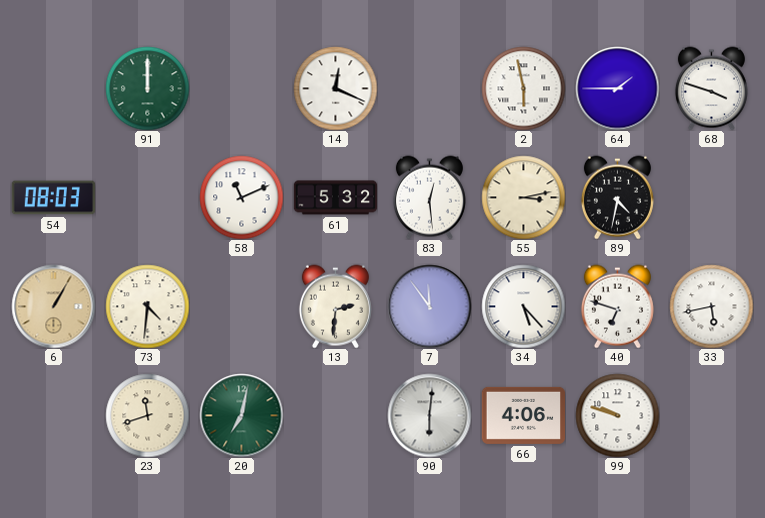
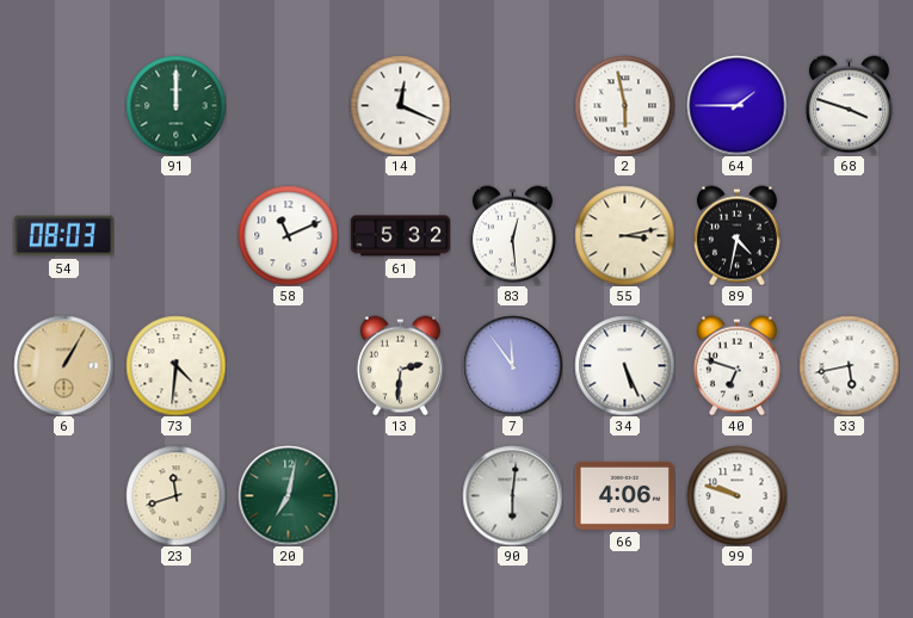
34: 5:23 -> 5:26 (624, 365)
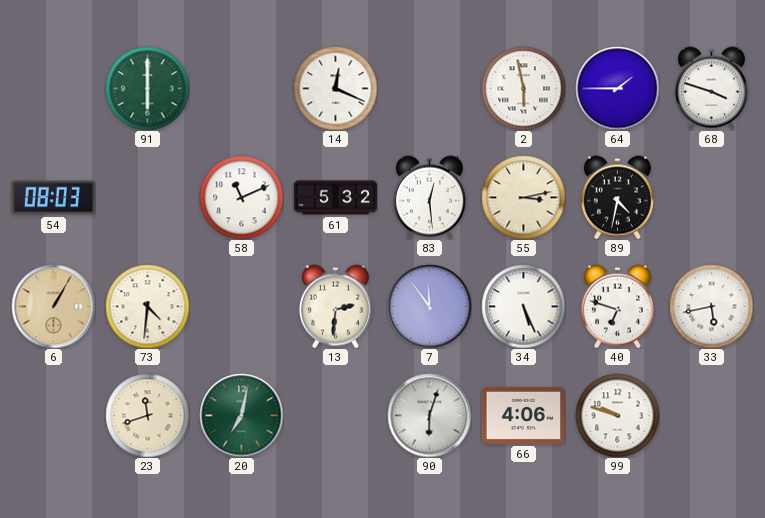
91: 12:00 -> 6:00 (147, 88)
90: 6:01 -> 6:03 (429, 415)
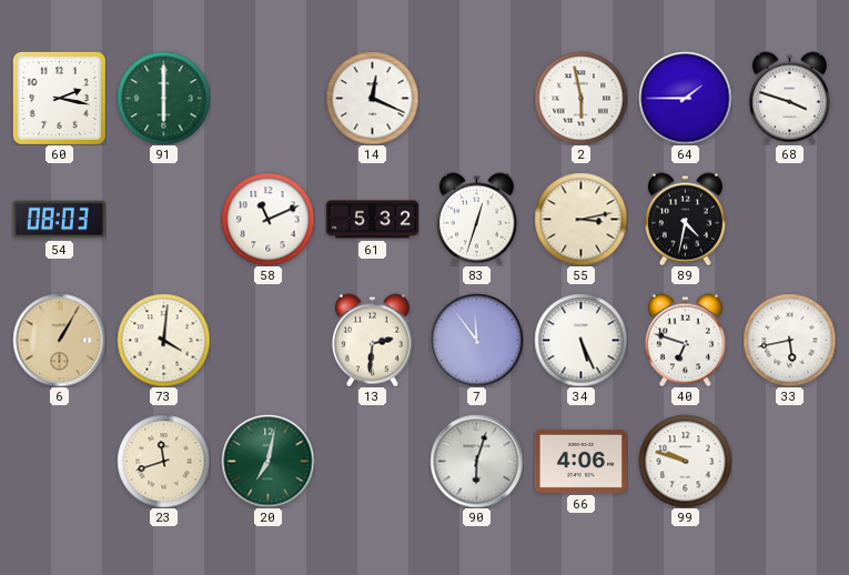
60: none -> 2:17 (59, 98)
83: 12:29 -> 12:33 (476, 219)
73: 4:31 -> 4:01 (163, 340)
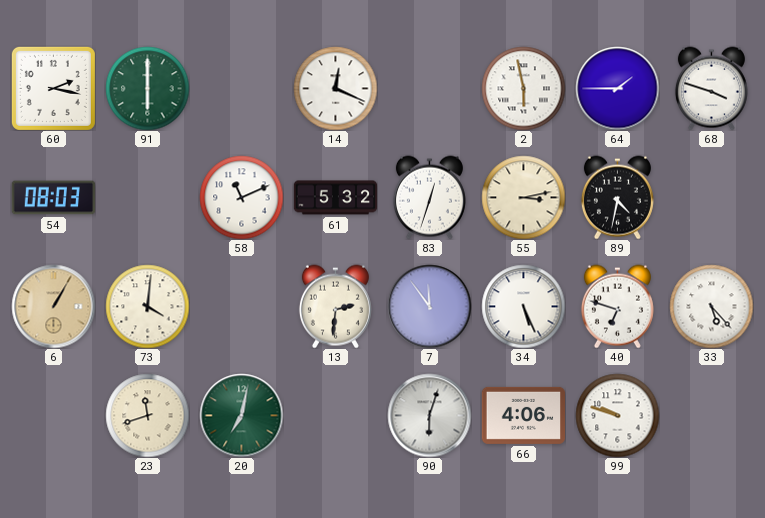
33: 5:43 -> 5:23 (711, 306)
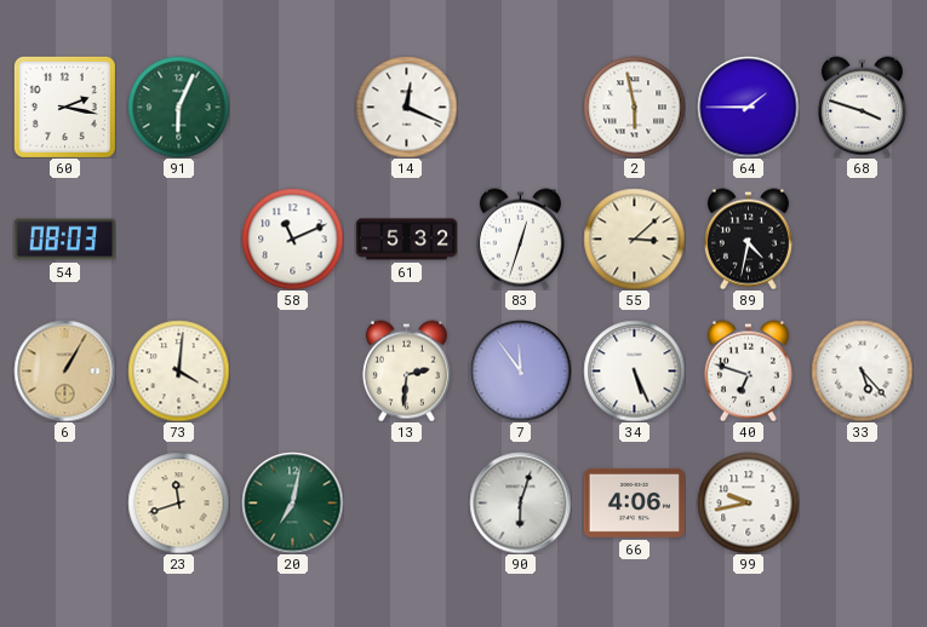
91: 6:00 -> 6:04 (178, 107)
55: 3:13 -> 3:08 (634, 238)
99: 9:48 -> 9:43 (748, 502)
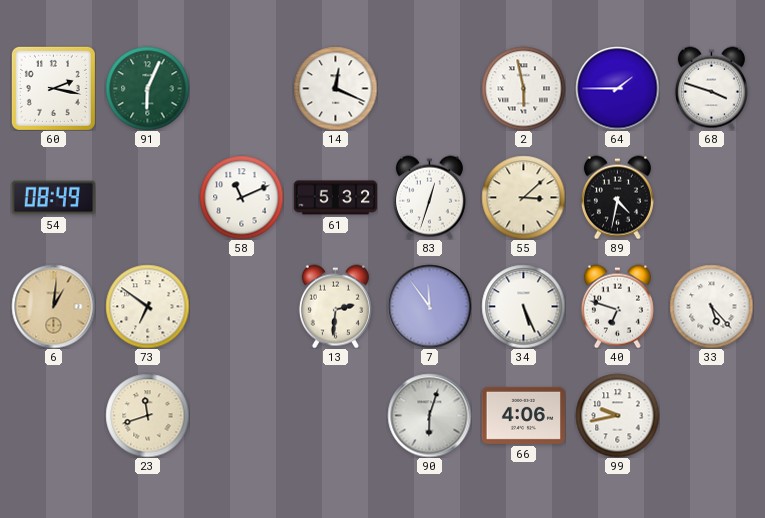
54: 08:03 -> 08:49 (53, 198)
6: 1:05 -> 1:01 (53, 306)
73: 4:01 -> 6:51 (147, 306)
20: 7:02 -> none (292, 502)
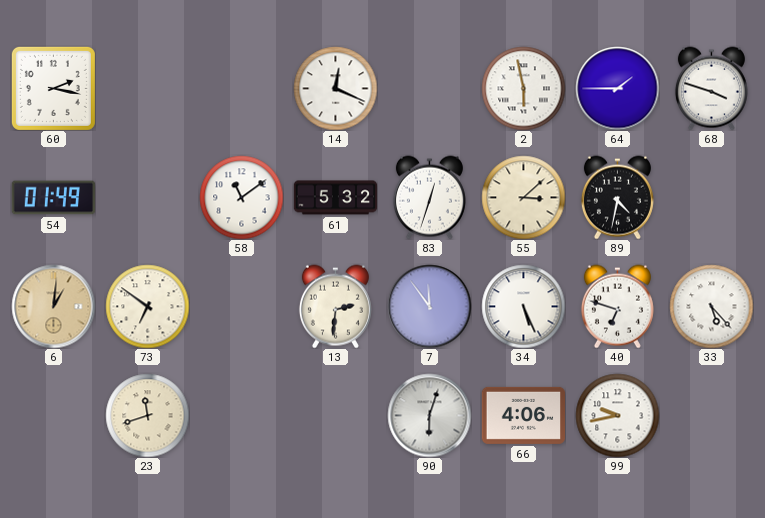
91: 6:04 -> none (147, 88)
54: 08:49 -> 01:49 (53, 198)
58: 11:11 -> 11:09 (241, 197)
